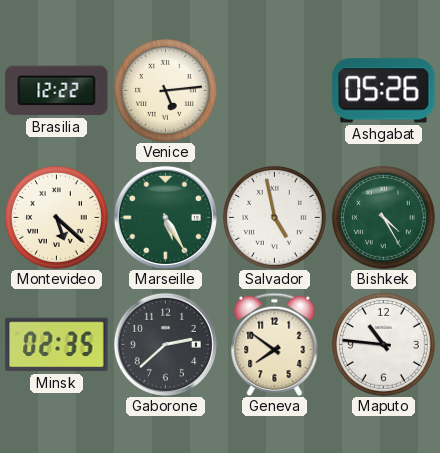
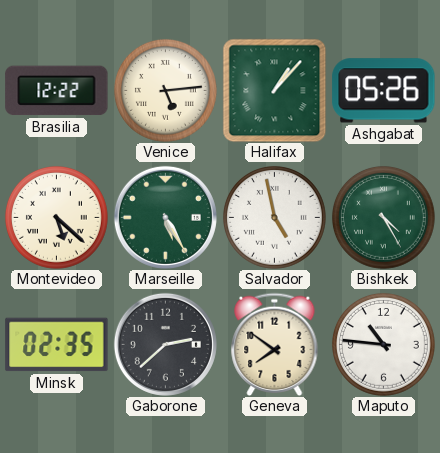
Halifax: none -> 1:07 (274, 90)
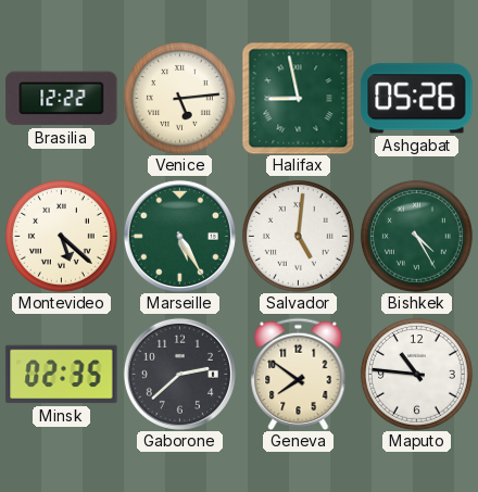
Halifax: 1:07 -> 8:58 (298, 98)
Salvador: 4:58 -> 5:01 (298, 236)
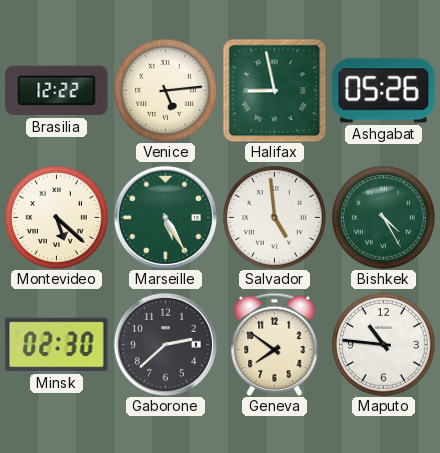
Salvador: 5:01 -> 4:59 (274, 217)
Minsk: 02:35 -> 02:30 (57, 345)
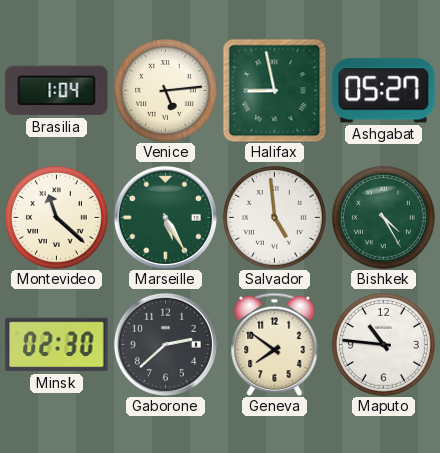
Brasilia: 12:22 -> 1:04 (57, 91)
Ashgabat: 05:26 -> 05:27 (384, 91)
Montevideo: 5:22 -> 11:22 (56, 217)
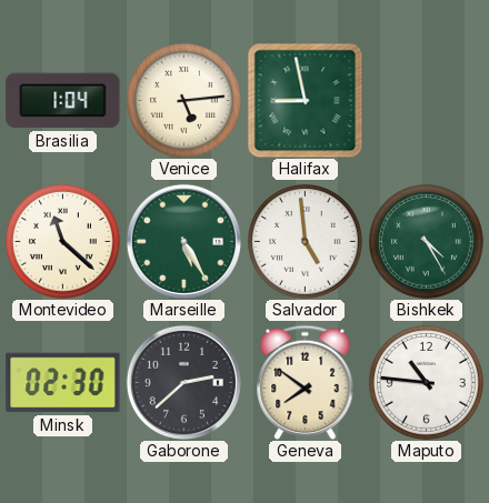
Ashgabat: 05:27 -> none (384, 91)
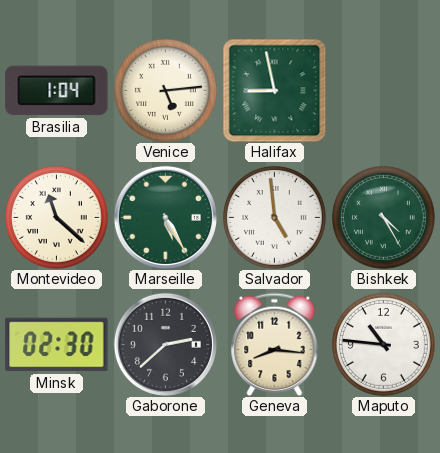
Geneva: 7:51 -> 8:16 (275, 344)
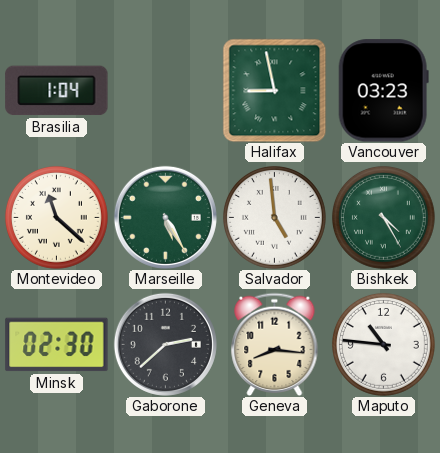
Venice: 5:14 -> none (165, 90)
Vancouver: none -> 03:23 (383, 91)
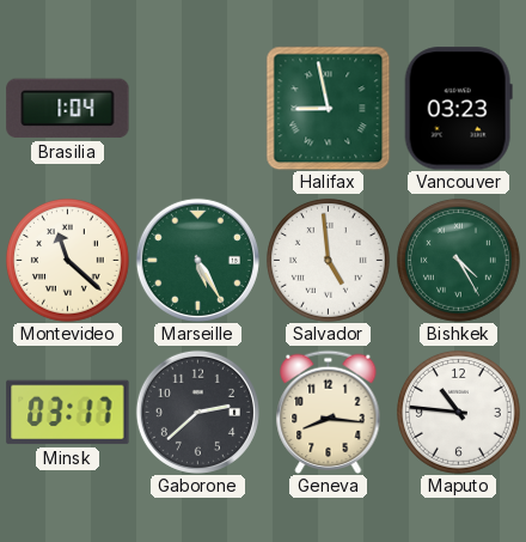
Minsk: 02:30 -> 03:17 (68, 413)
